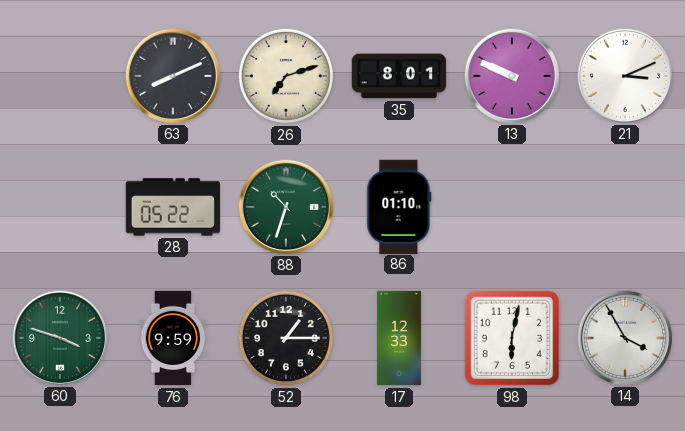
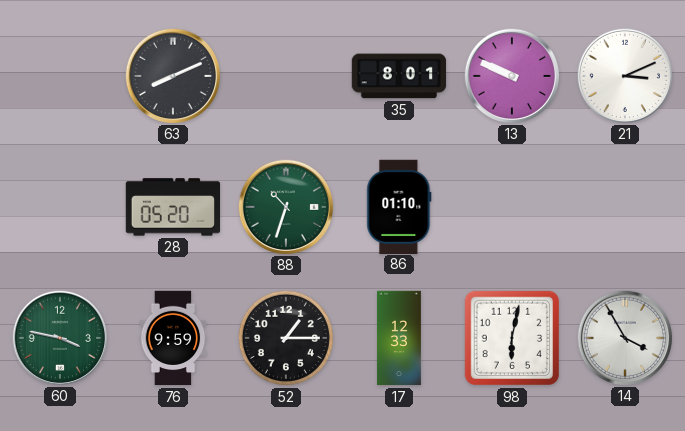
26: 7:12 -> none (286, 76)
28: 05:22 -> 05:20 (173, 207)
60: 3:48 -> 3:47 (59, 337)
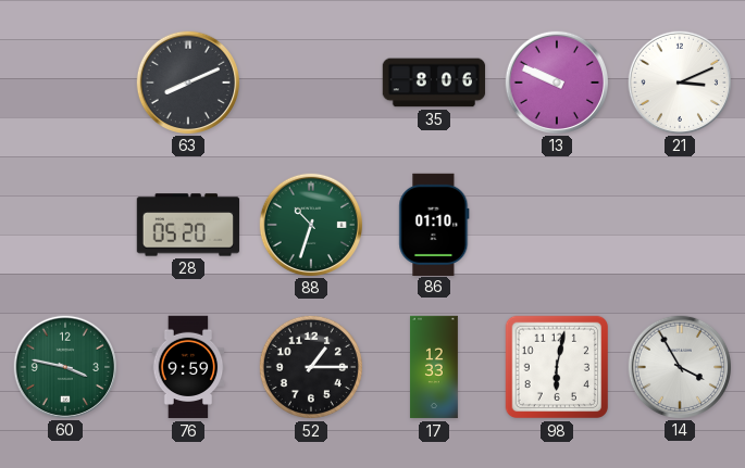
35: 8:01 -> 8:06 (434, 83)
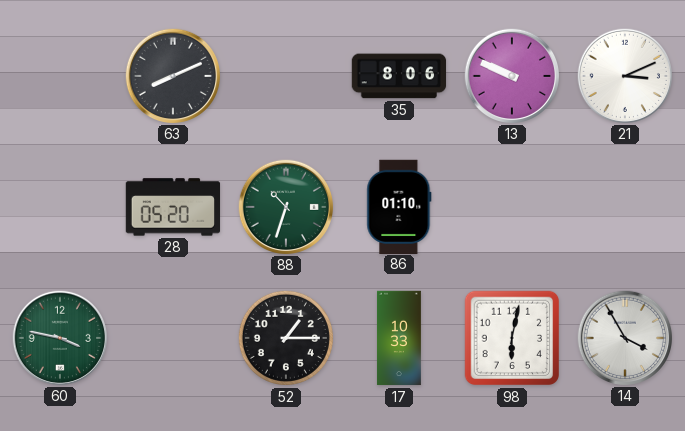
76: 9:59 -> none (188, 367)
17: 12:33 -> 10:33 (399, 338)
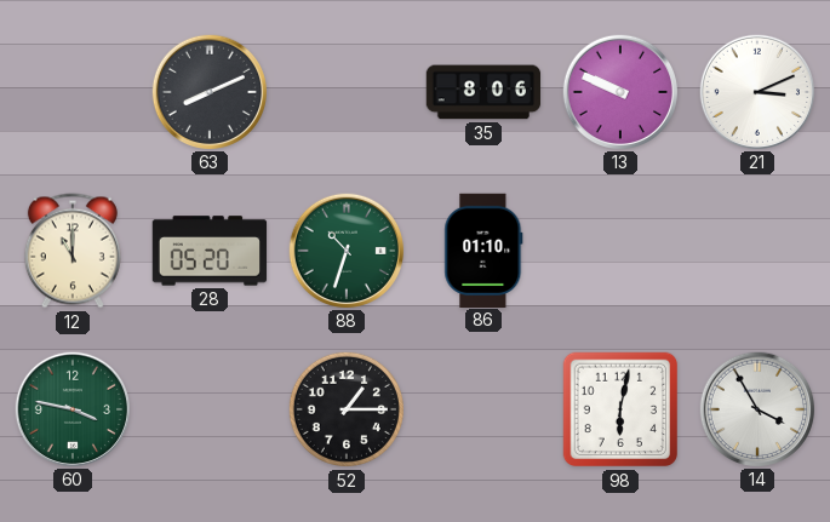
12: none -> 11:00 (73, 251)
17: 10:33 -> none (399, 338)
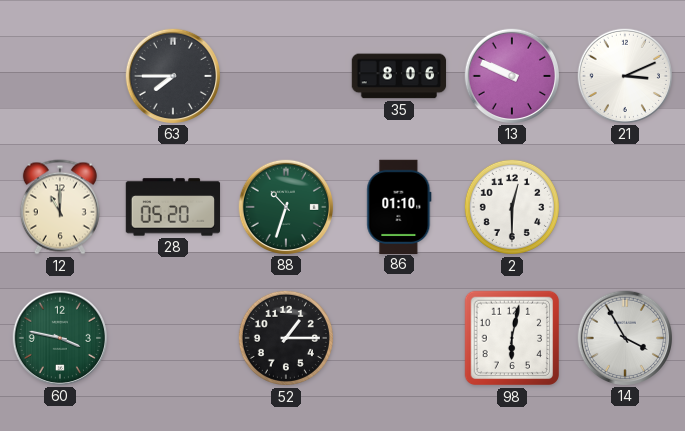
63: 8:11 -> 7:45 (172, 75)
2: none -> 12:30 (512, 207)
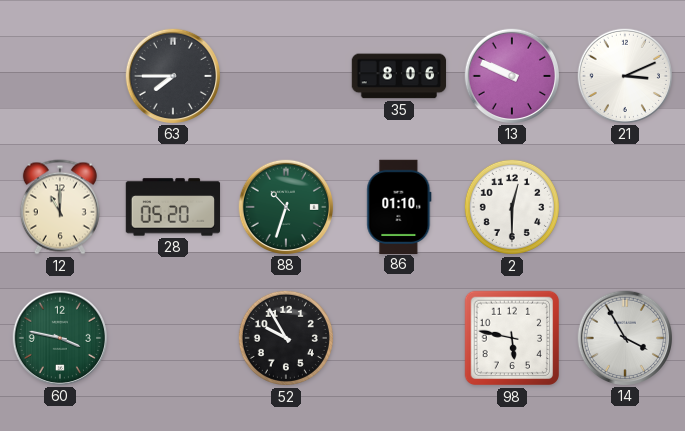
52: 1:15 -> 9:55 (286, 338)
98: 6:02 -> 5:47 (512, 338)
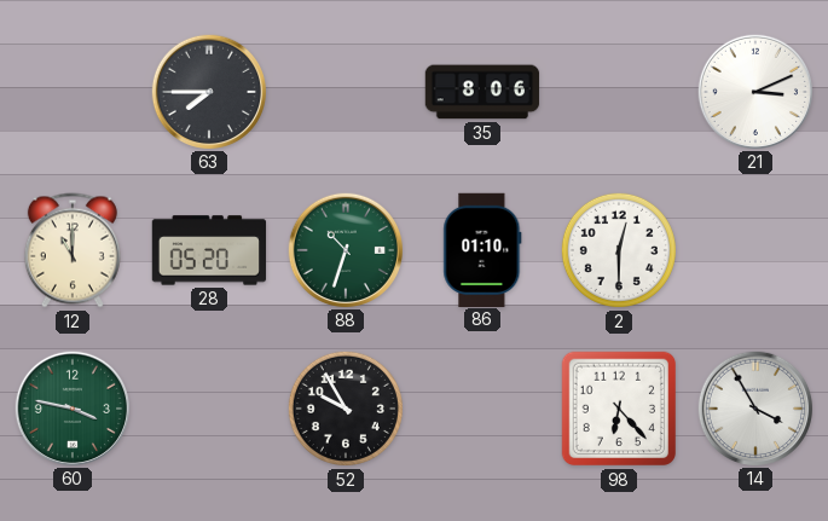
13: 9:49 -> none (511, 75)
98: 5:47 -> 6:23 (619, 409)
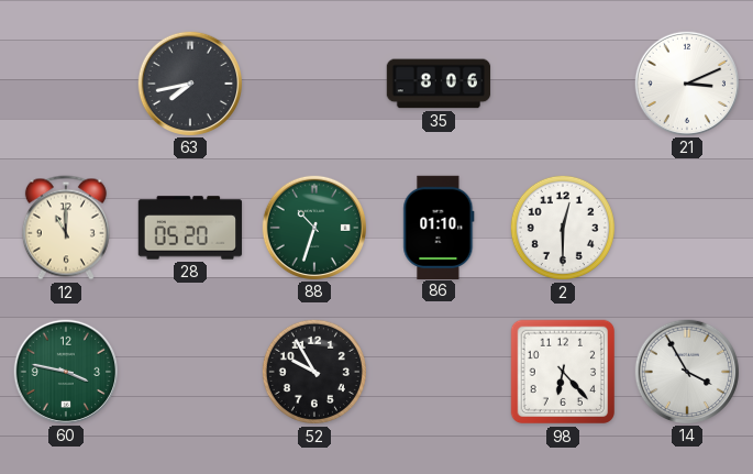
63: 7:45 -> 7:43 (189, 82)
